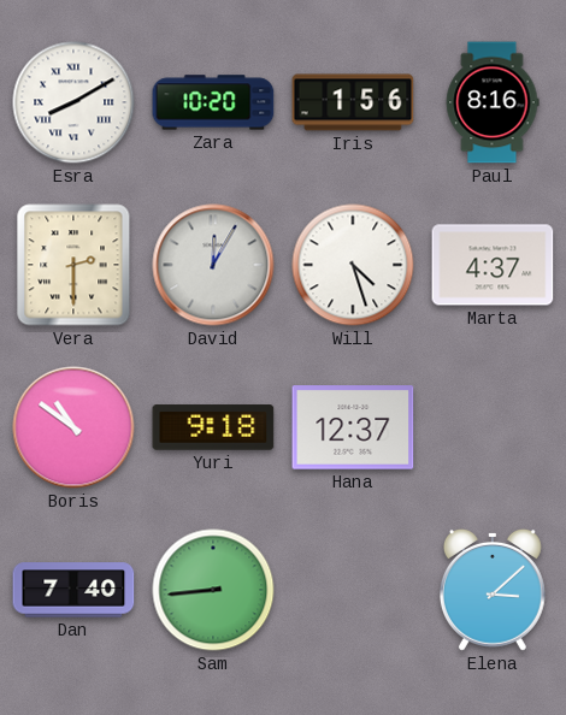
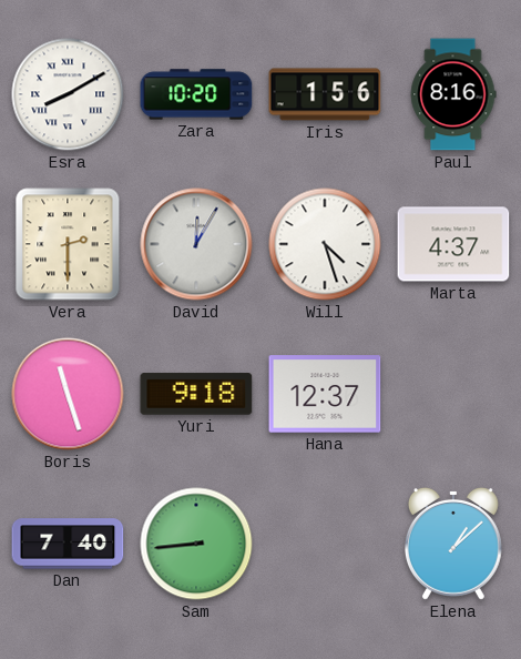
Boris: 10:51 -> 11:27 (68, 394)
Elena: 3:08 -> 1:08 (453, 544)
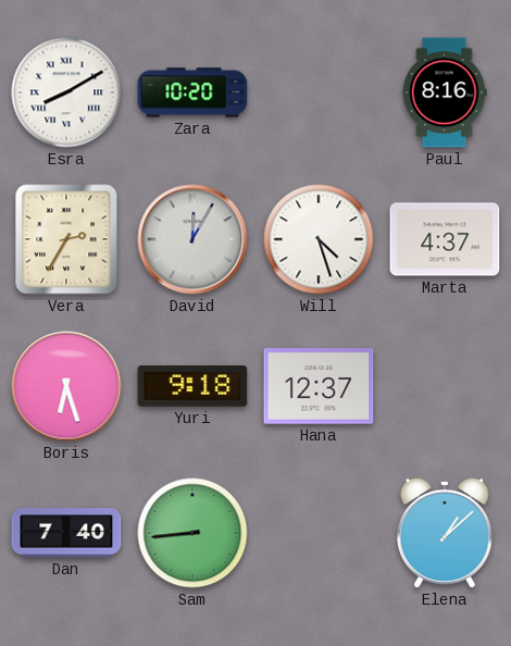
Iris: 1:56 -> none (325, 94)
Vera: 2:30 -> 2:35 (66, 239)
Boris: 11:27 -> 6:27 (66, 386)
